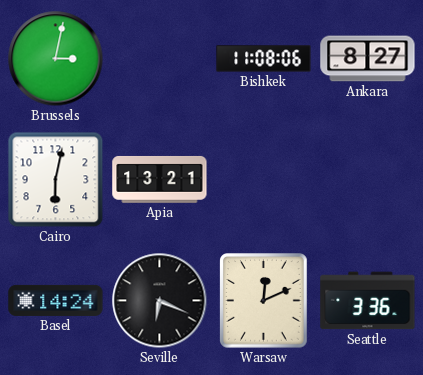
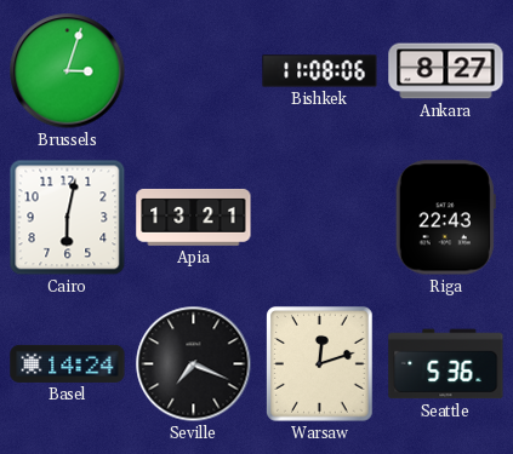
Brussels: 3:02 -> 3:03 (68, 71)
Riga: none -> 22:43 (445, 218)
Seville: 6:19 -> 7:19 (194, 364)
Warsaw: 12:11 -> 12:12 (320, 364)
Seattle: 3:36 -> 5:36 (446, 364)
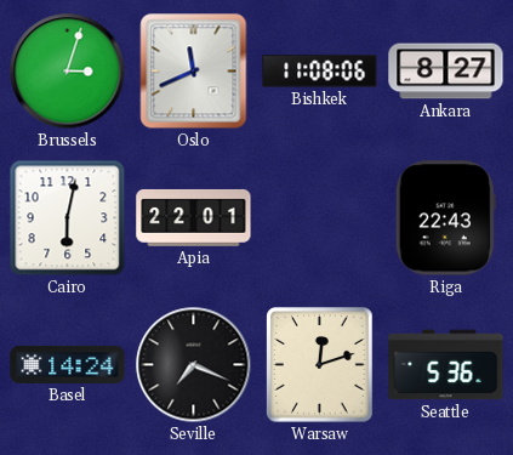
Oslo: none -> 11:41 (194, 72)
Apia: 13:21 -> 22:01 (194, 217)
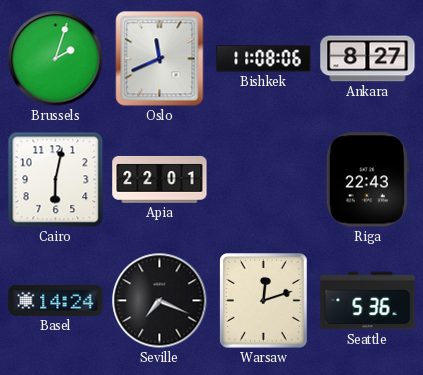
Brussels: 3:03 -> 2:03 (56, 59)
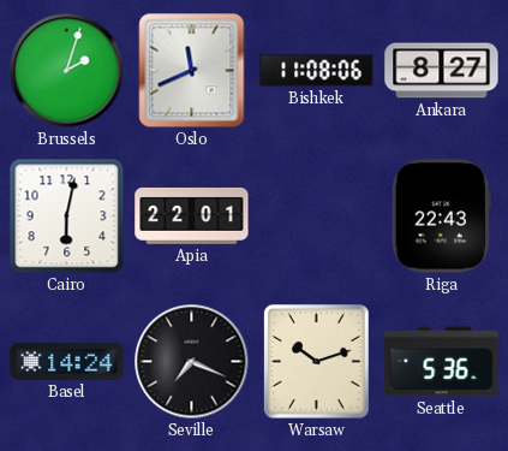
Warsaw: 12:12 -> 10:12 (317, 362)
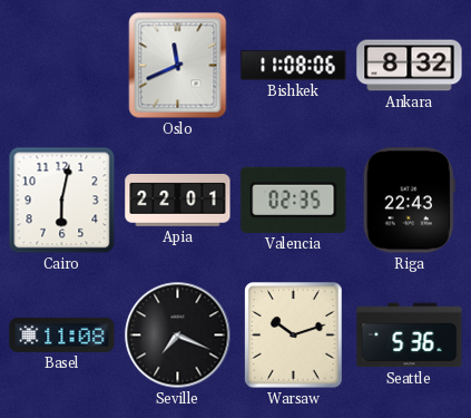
Brussels: 2:03 -> none (67, 71)
Ankara: 8:27 -> 8:32 (410, 66)
Valencia: none -> 02:35 (294, 200)
Basel: 14:24 -> 11:08 (62, 334)
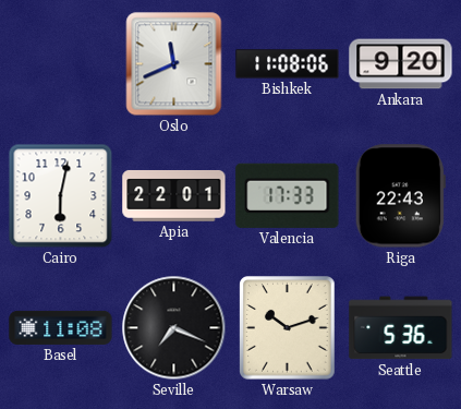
Ankara: 8:32 -> 9:20 (401, 64)
Valencia: 02:35 -> 17:33 (288, 195)
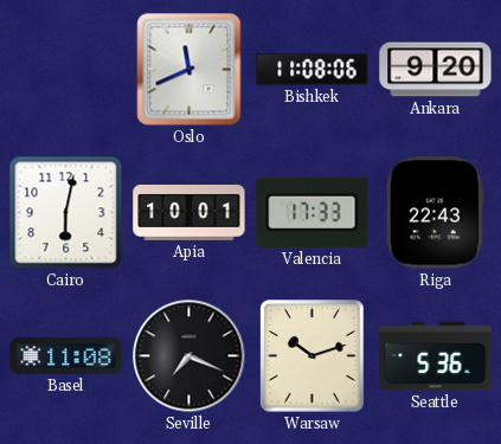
Apia: 22:01 -> 10:01 (190, 212)
